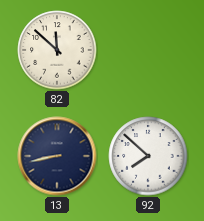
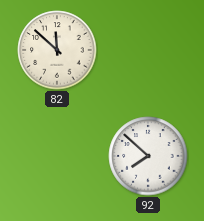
13: 8:43 -> none (57, 156)
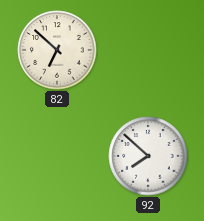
82: 11:52 -> 6:52 (57, 50)
